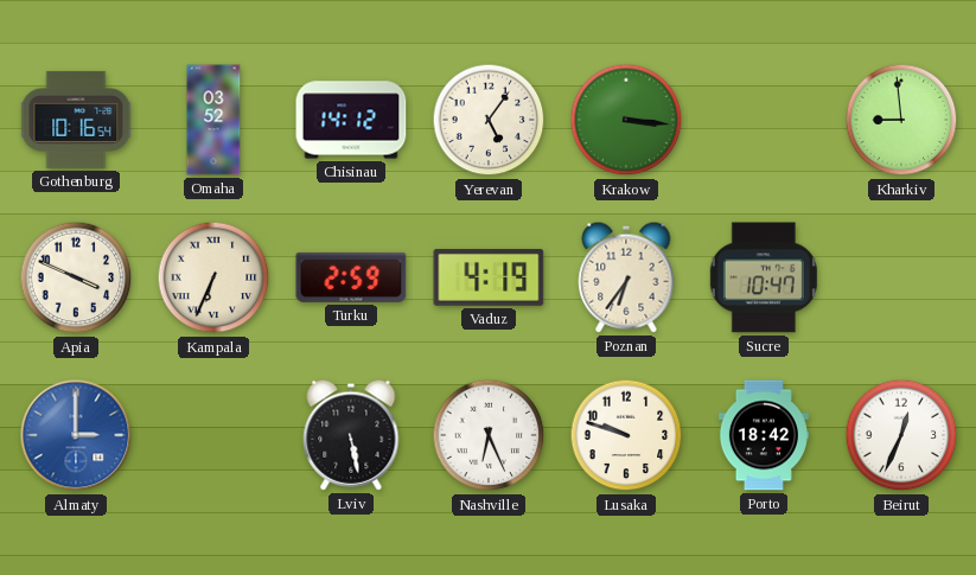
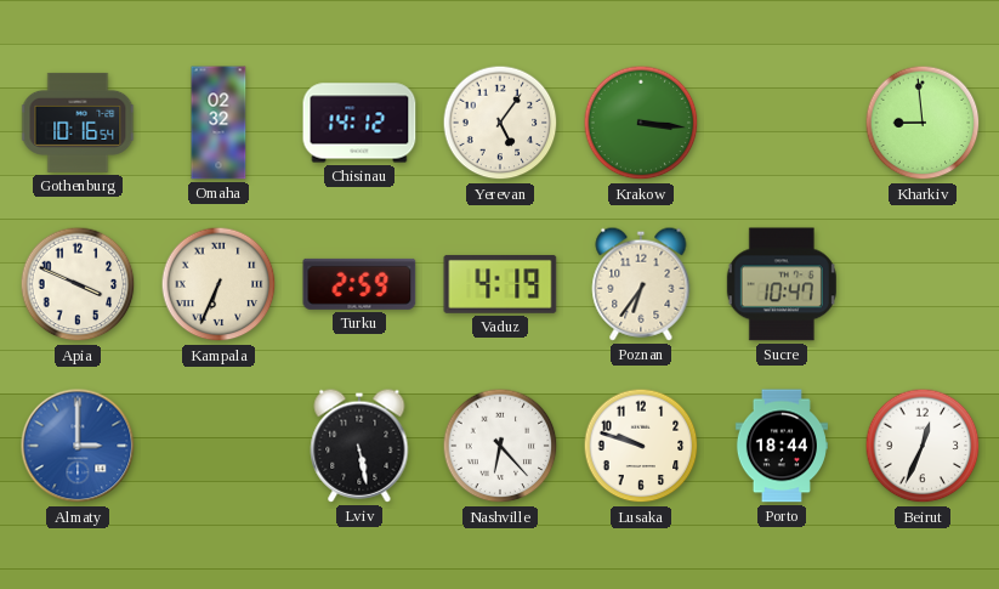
Omaha: 03:52 -> 02:32 (218, 123)
Nashville: 6:26 -> 6:23 (500, 446)
Porto: 18:42 -> 18:44 (782, 446)
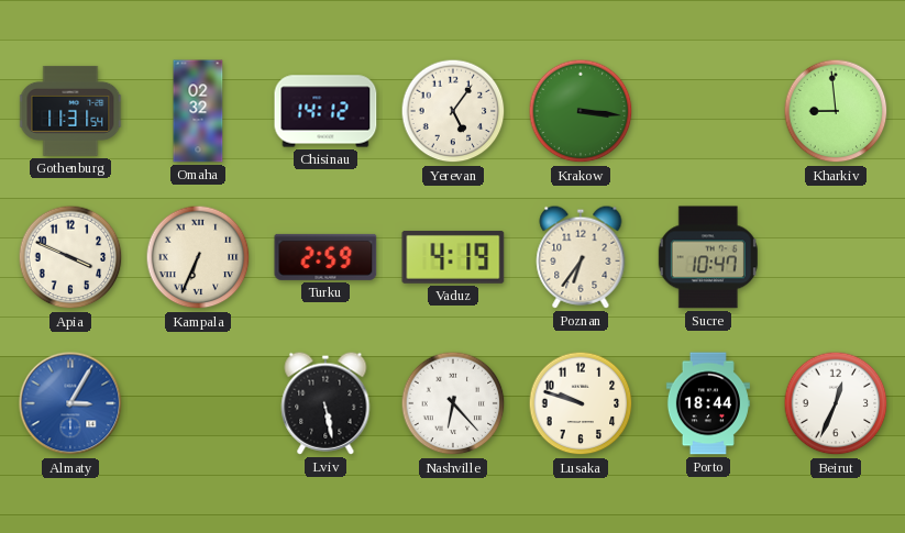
Gothenburg: 10:16 -> 11:31 (70, 111)
Almaty: 3:00 -> 3:05 (70, 403)
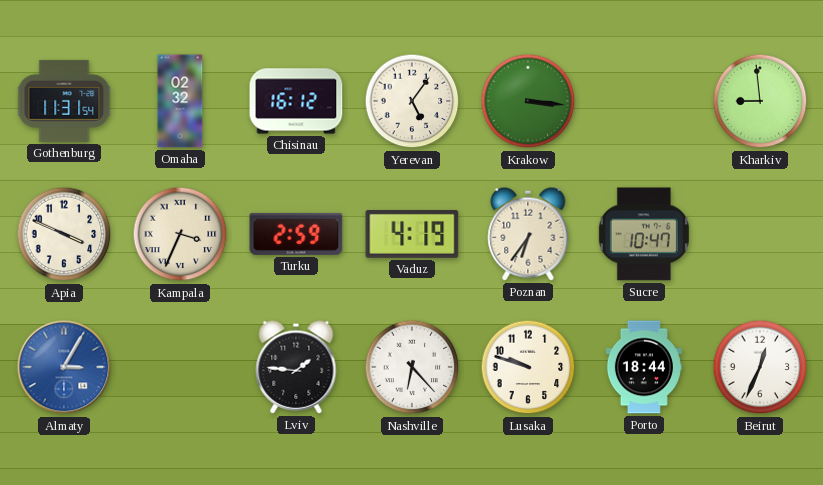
Chisinau: 14:12 -> 16:12 (296, 101)
Kampala: 6:34 -> 3:34 (180, 234)
Lviv: 5:28 -> 1:46 (296, 367)
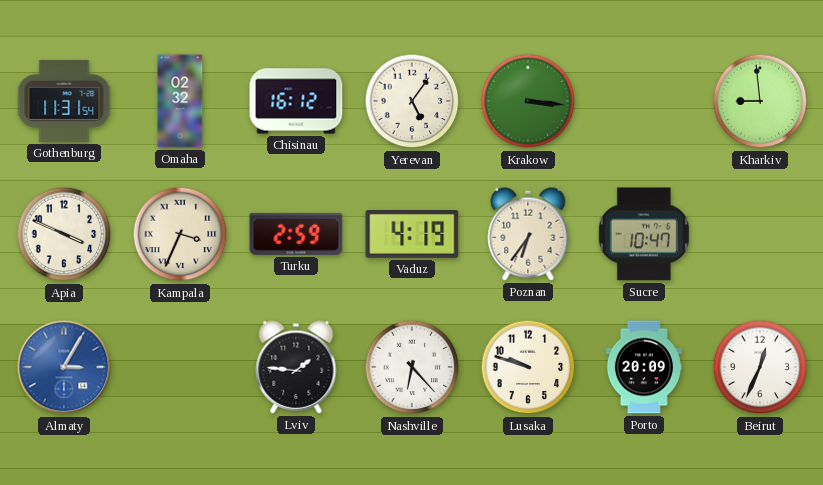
Porto: 18:44 -> 20:09 (644, 367)
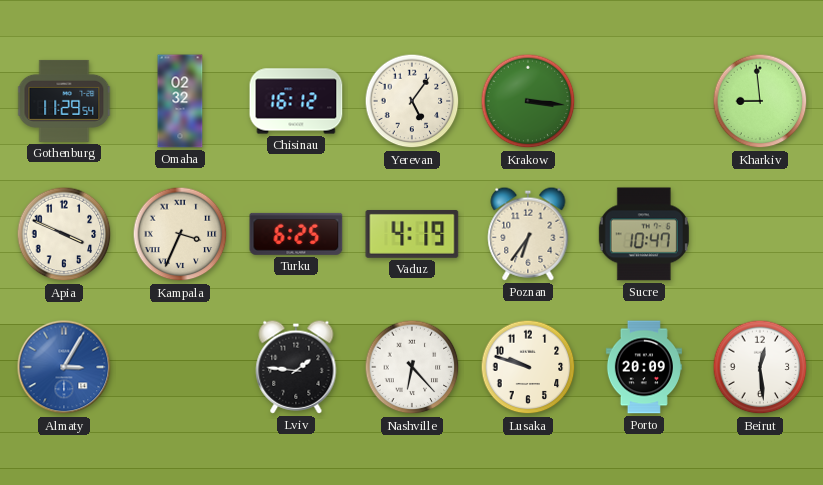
Gothenburg: 11:31 -> 11:29 (64, 101)
Turku: 2:59 -> 6:25 (296, 234)
Beirut: 12:34 -> 12:29 (760, 367)
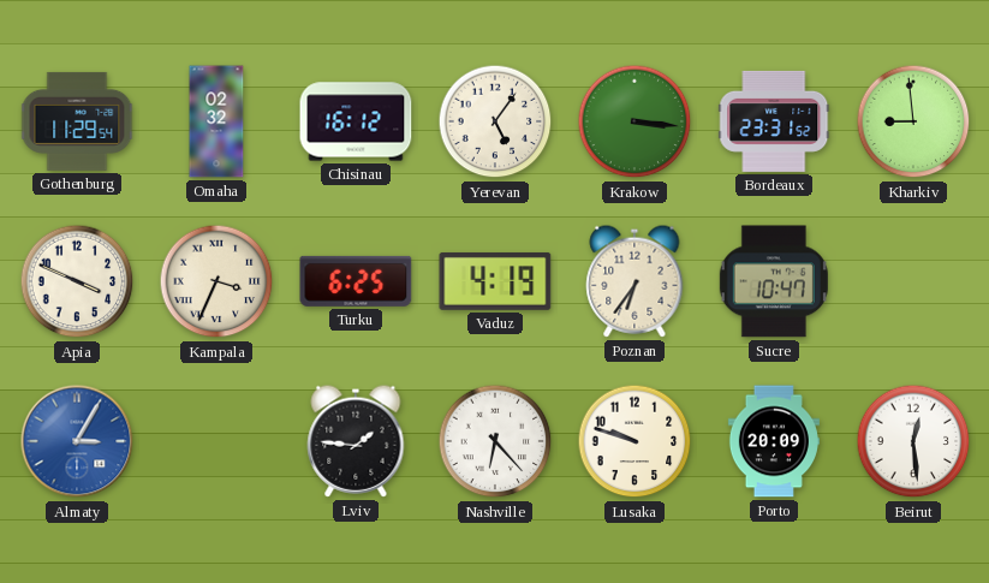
Bordeaux: none -> 23:31 (774, 121)
